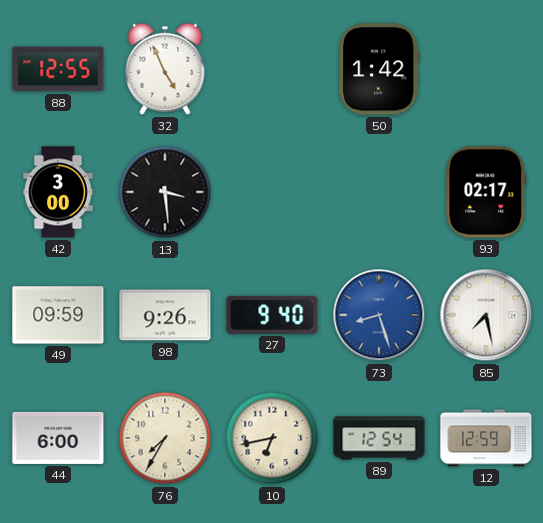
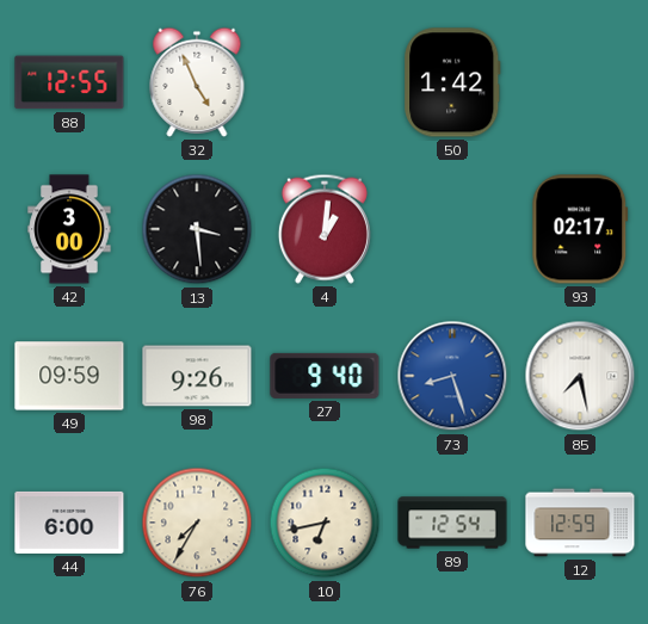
4: none -> 1:01 (325, 229)
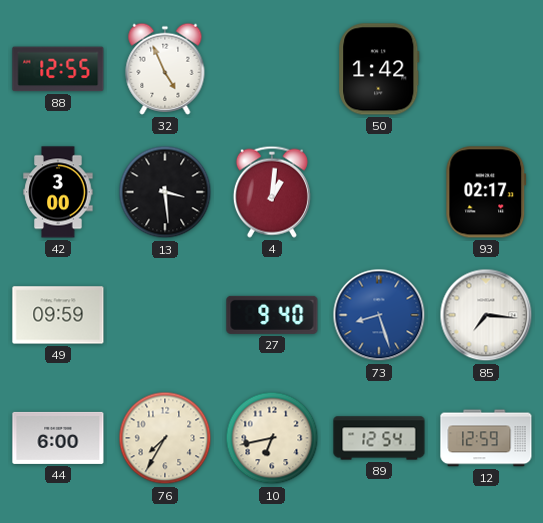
98: 9:26 -> none (197, 376)
85: 7:28 -> 7:16 (486, 315)
